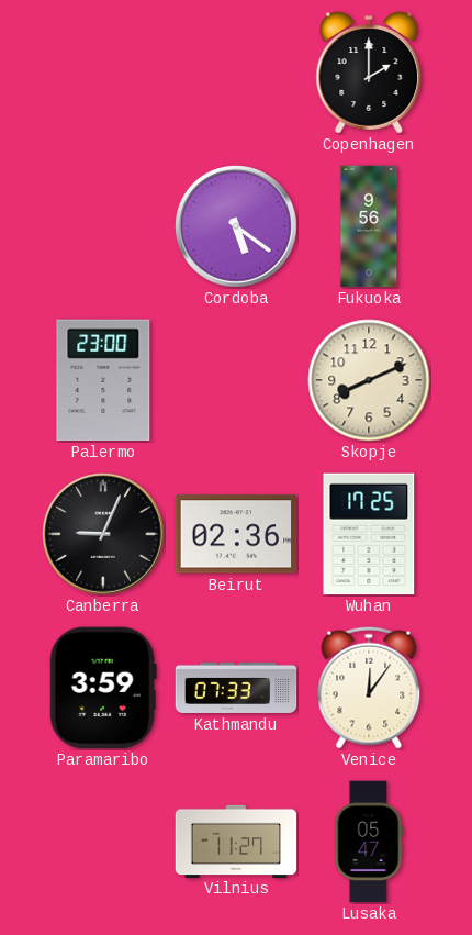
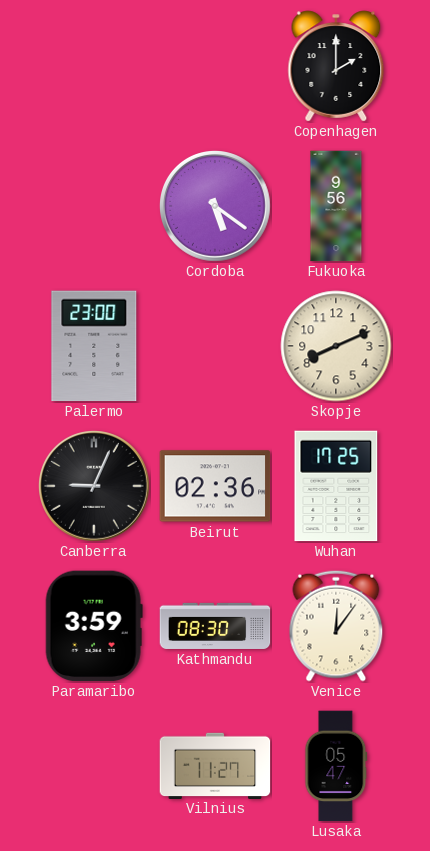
Kathmandu: 07:33 -> 08:30 (215, 626)
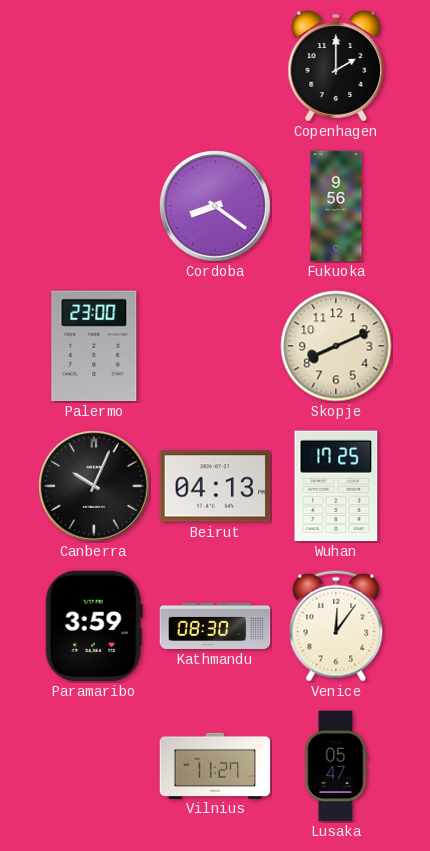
Cordoba: 5:21 -> 8:21 (216, 207)
Canberra: 9:04 -> 10:04 (95, 487)
Beirut: 02:36 -> 04:13 (215, 486)
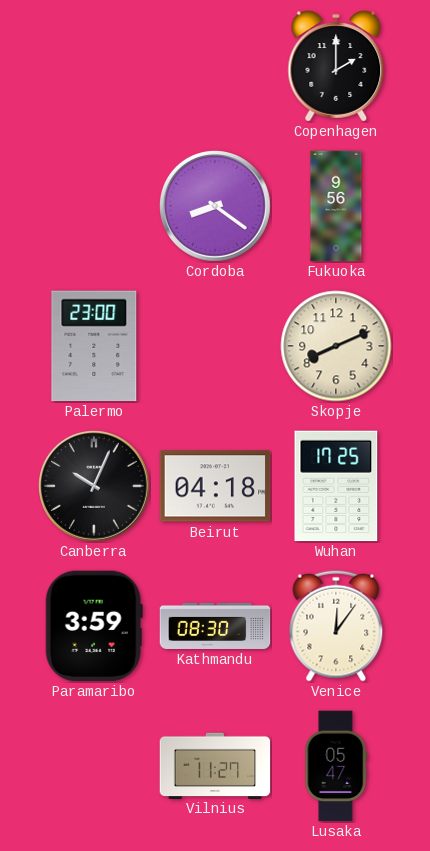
Beirut: 04:13 -> 04:18 (215, 486)
